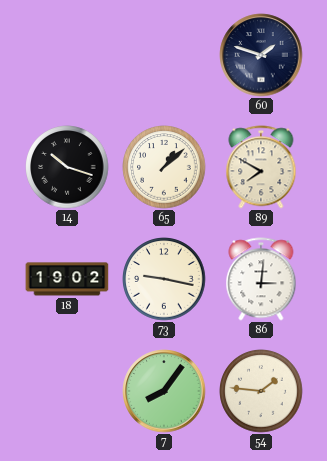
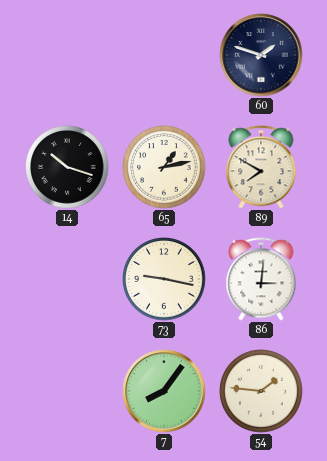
65: 1:08 -> 1:13 (164, 167)
18: 19:02 -> none (67, 279)
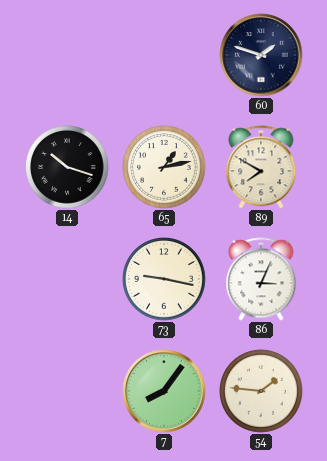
86: 3:01 -> 3:04 (261, 279)
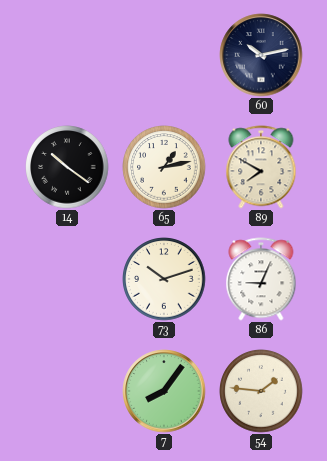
60: 1:48 -> 10:13 (261, 55)
14: 10:18 -> 10:21 (67, 167)
73: 9:17 -> 10:12 (164, 279)
86: 3:04 -> 9:04 (261, 279)
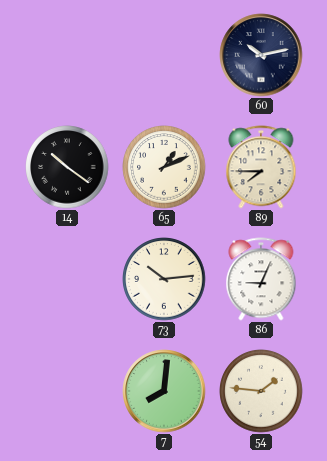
65: 1:13 -> 1:11 (164, 167)
89: 7:50 -> 7:45 (261, 167)
73: 10:12 -> 10:14 (164, 279)
7: 8:06 -> 8:01 (164, 391)
